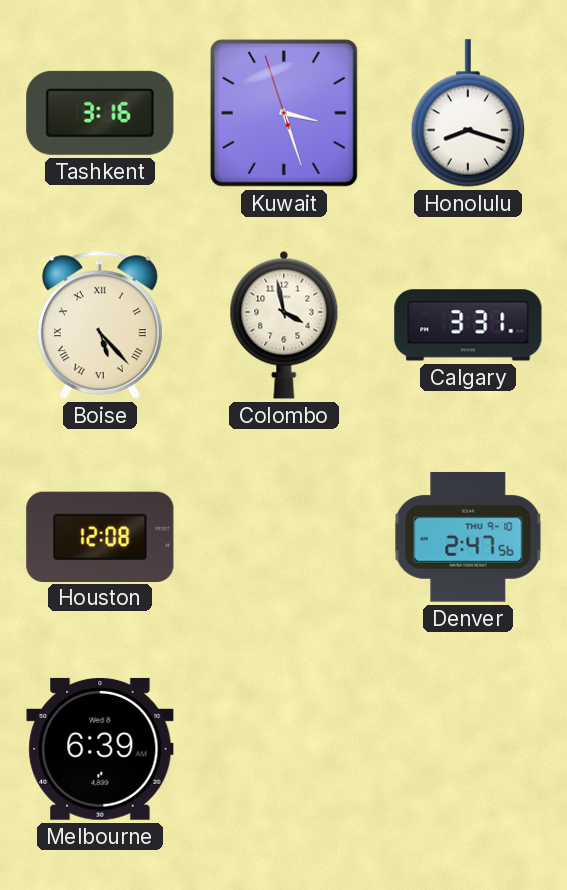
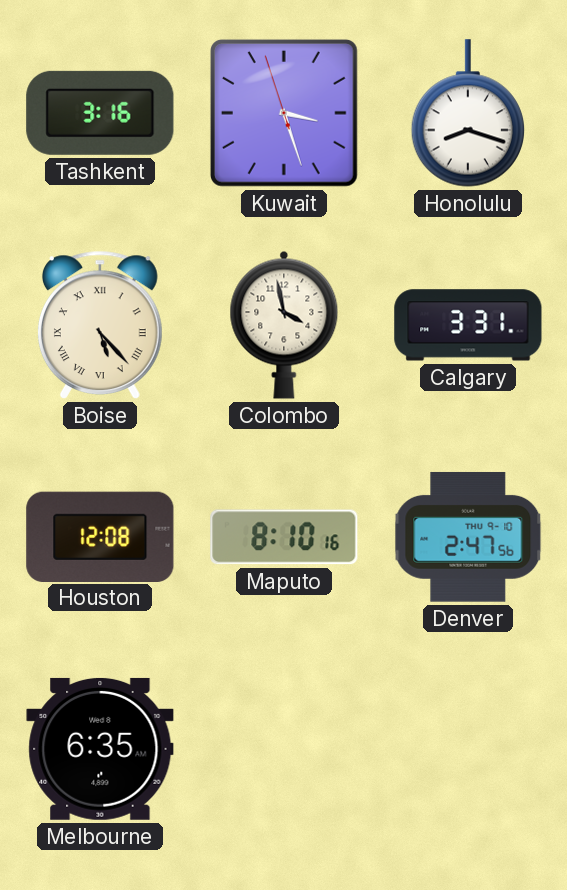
Maputo: none -> 8:10 (284, 537)
Melbourne: 6:39 -> 6:35 (100, 749)
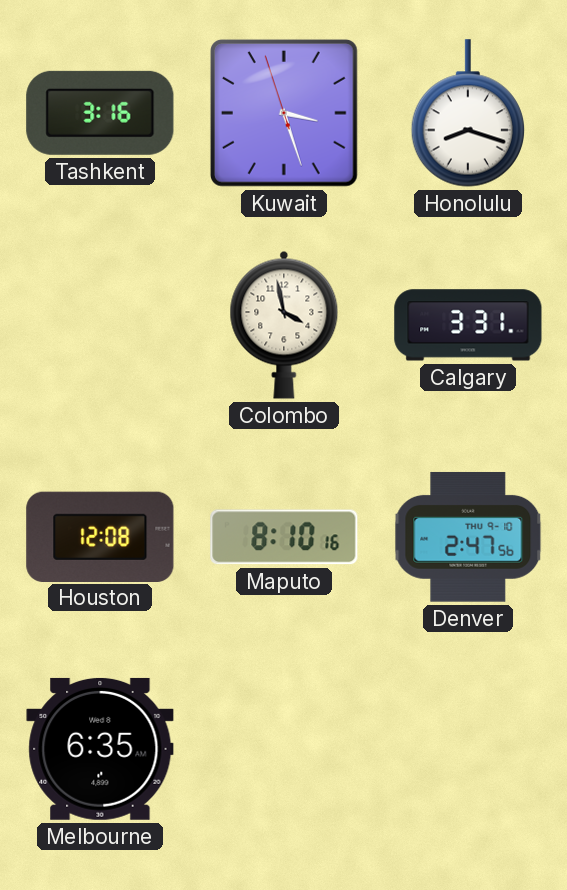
Boise: 5:23 -> none (100, 325)
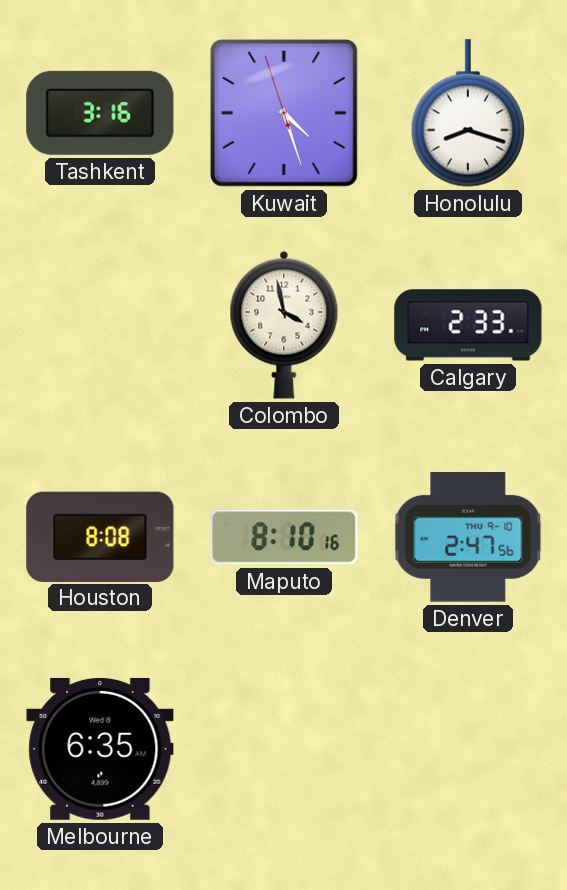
Kuwait: 3:26 -> 4:26 (284, 113)
Calgary: 3:31 -> 2:33 (468, 325)
Houston: 12:08 -> 8:08 (100, 536)
